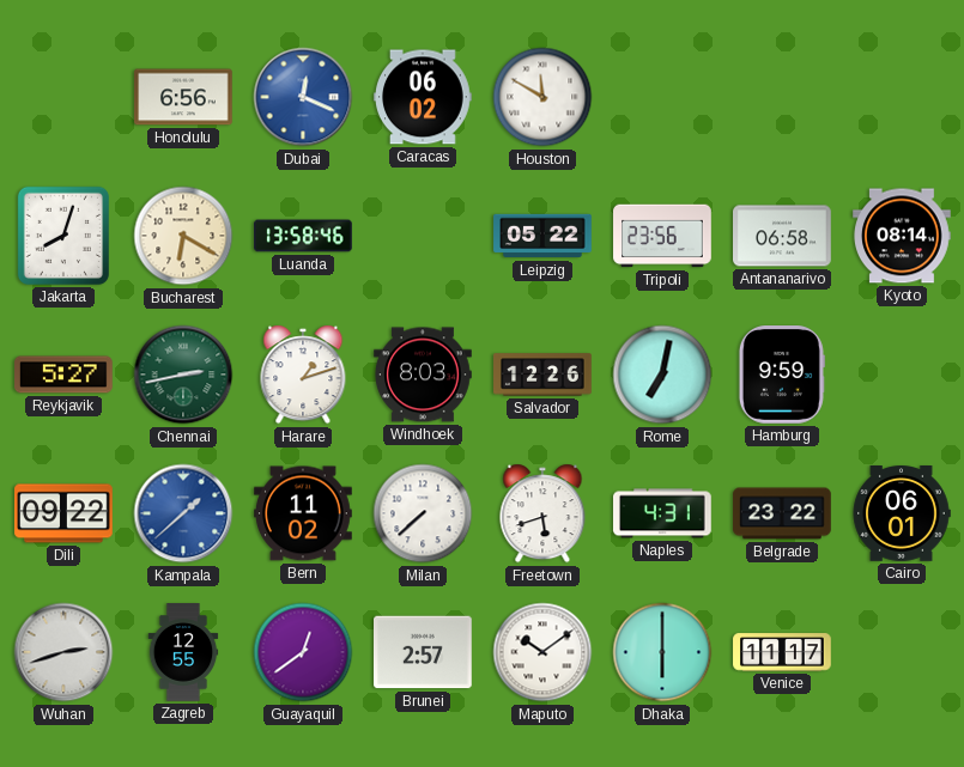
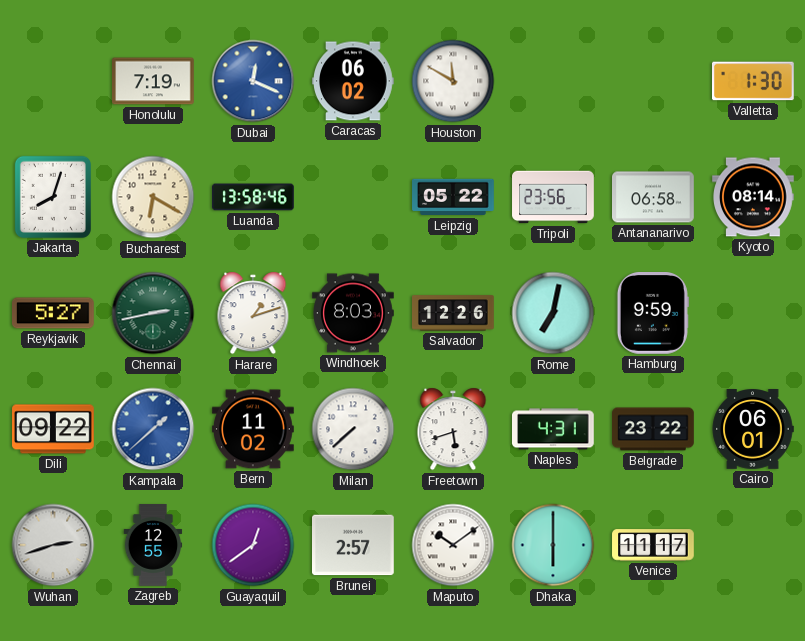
Honolulu: 6:56 -> 7:19 (154, 81)
Valletta: none -> 1:30 (754, 81)
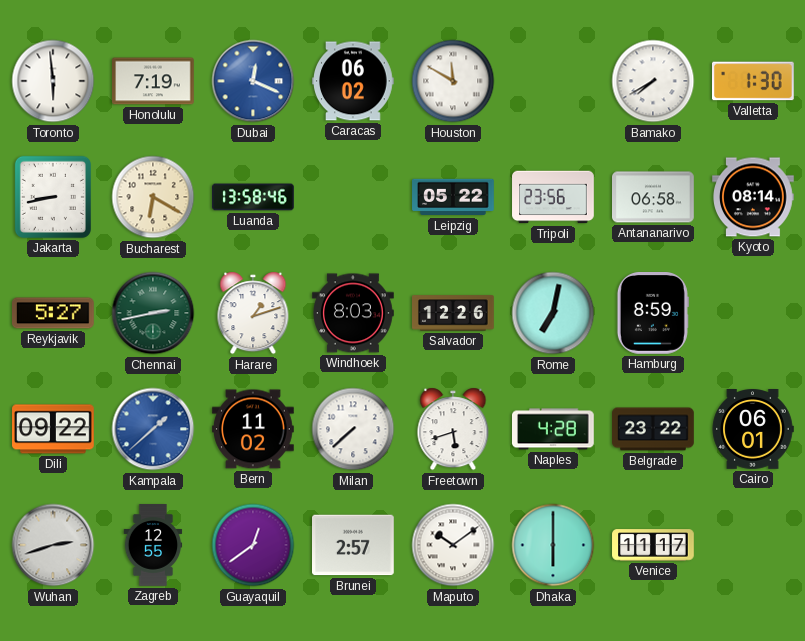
Toronto: none -> 5:59 (53, 81)
Bamako: none -> 7:40 (653, 81)
Jakarta: 8:03 -> 8:43 (53, 197)
Hamburg: 9:59 -> 8:59 (652, 314)
Naples: 4:31 -> 4:28 (554, 429)
